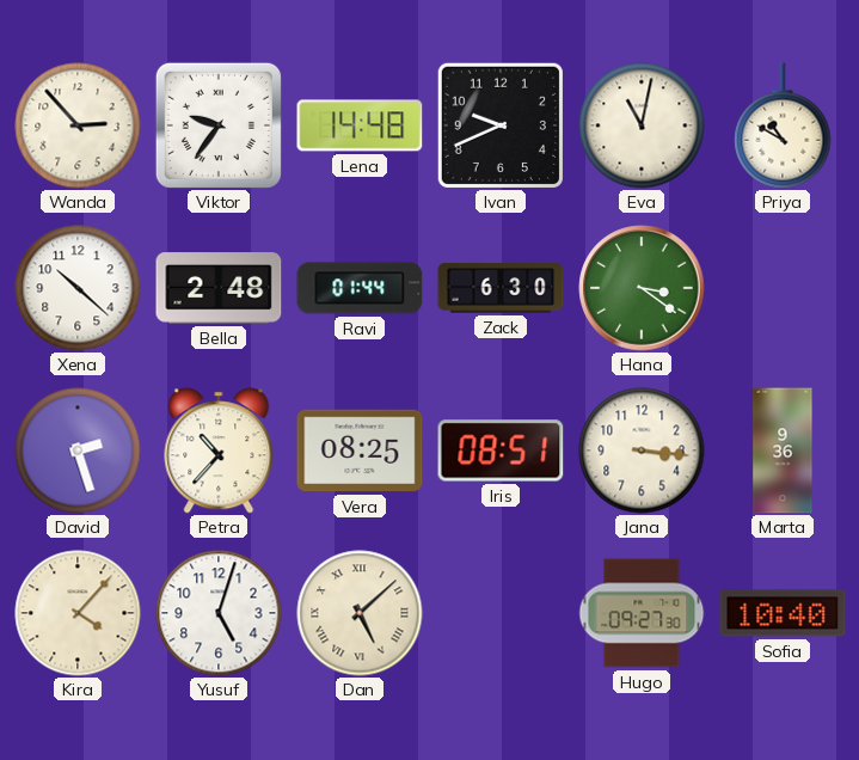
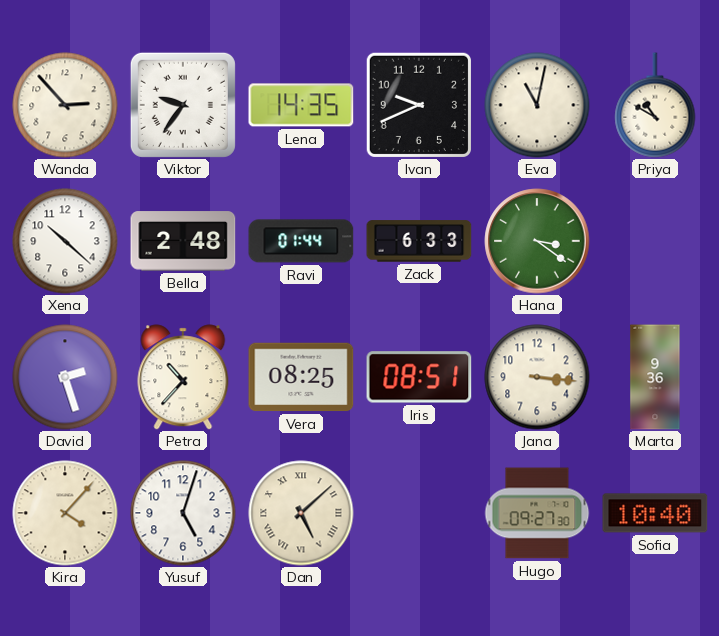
Lena: 14:48 -> 14:35 (301, 105)
Zack: 6:30 -> 6:33 (419, 241)
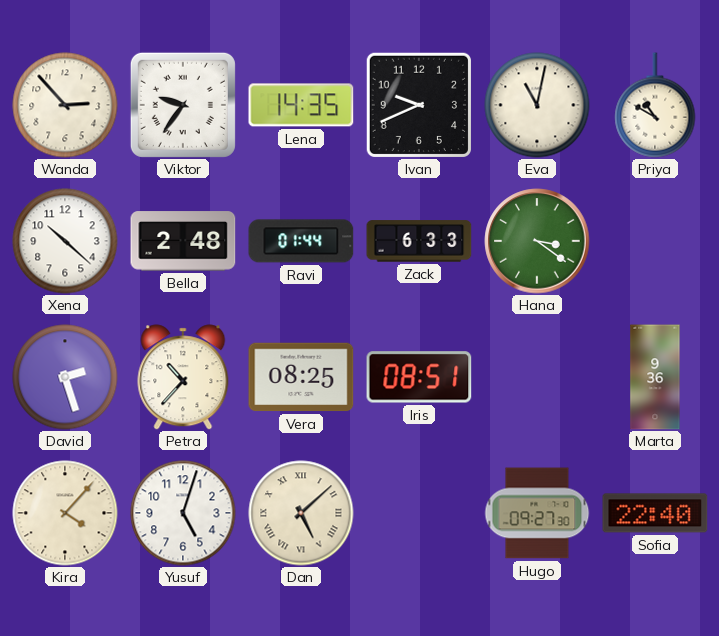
Jana: 3:16 -> none (537, 377)
Sofia: 10:40 -> 22:40 (655, 513)
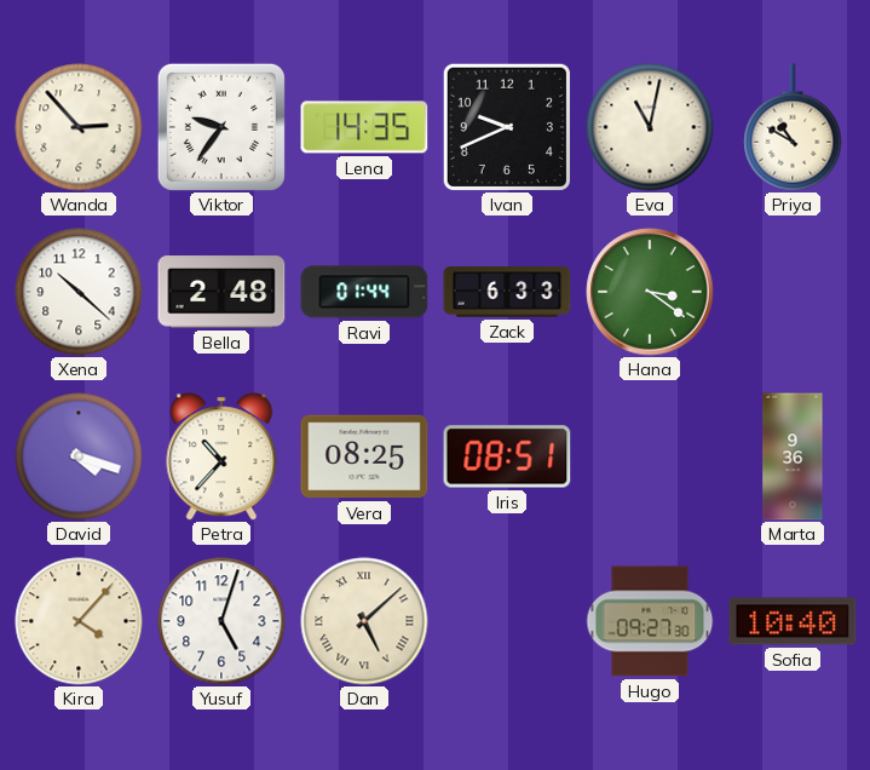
David: 2:27 -> 4:18 (79, 456)
Sofia: 22:40 -> 10:40 (793, 621)
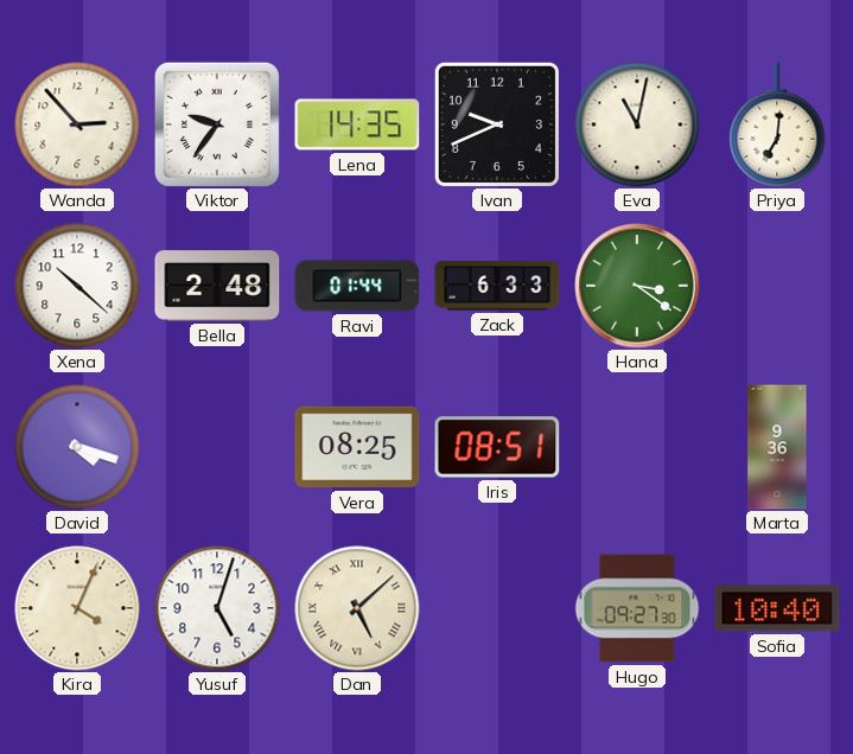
Priya: 10:50 -> 7:01 (777, 124)
Petra: 10:37 -> none (221, 456)
Kira: 4:07 -> 4:04 (77, 608)
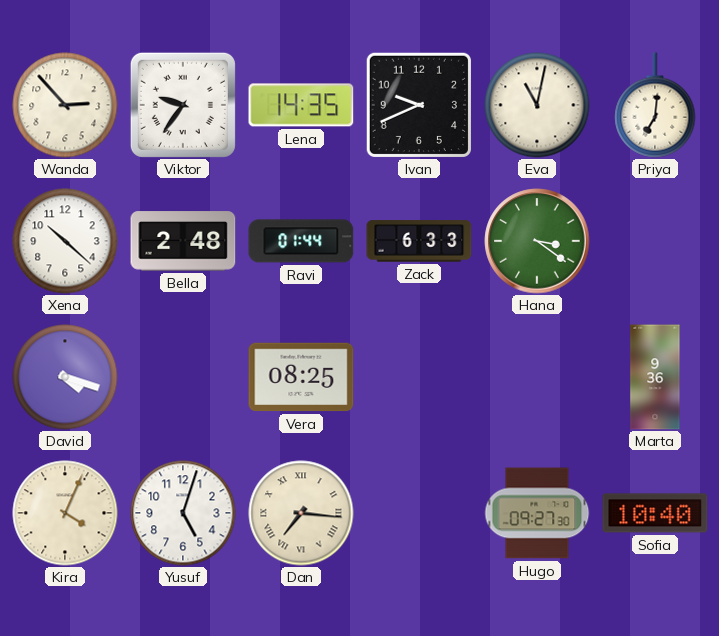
Iris: 08:51 -> none (497, 447)
Dan: 5:08 -> 7:16 (301, 513)
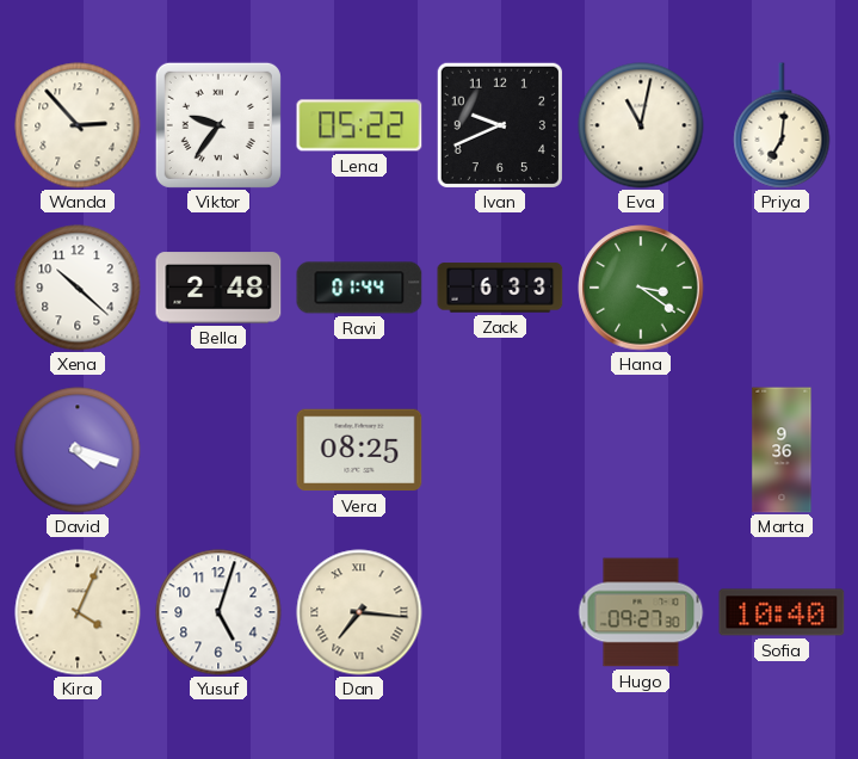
Lena: 14:35 -> 05:22 (359, 125)
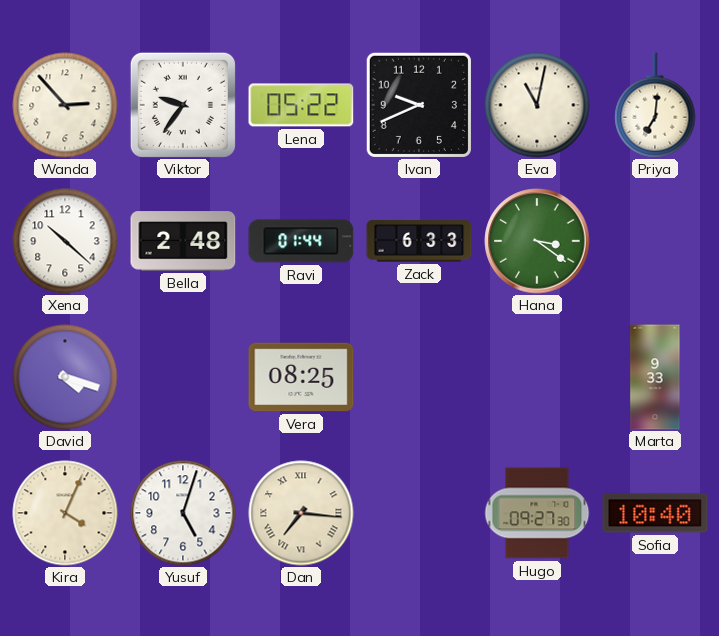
Marta: 9:36 -> 9:33 (655, 377)
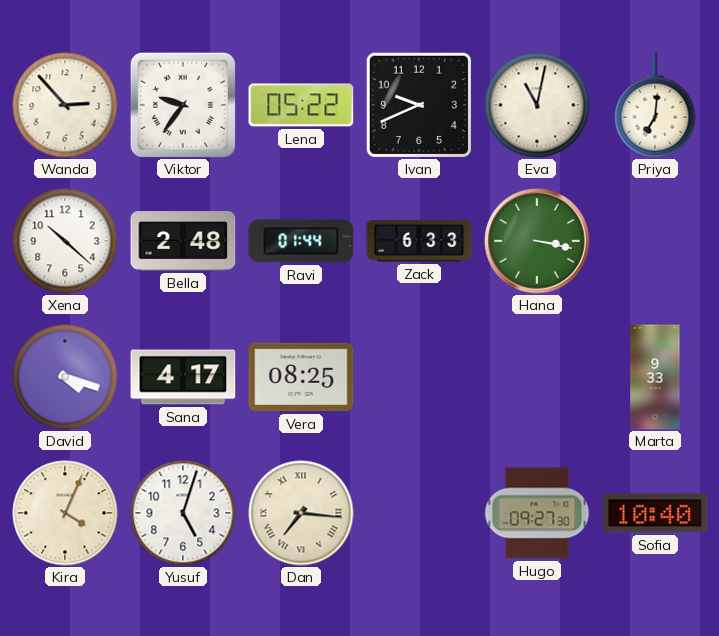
Hana: 3:21 -> 3:17 (537, 241)
Sana: none -> 4:17 (183, 377)
